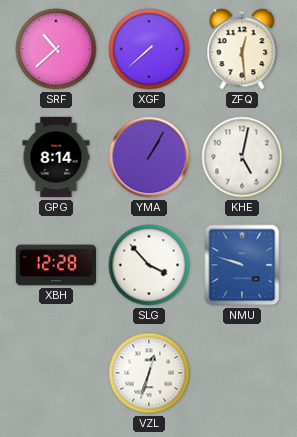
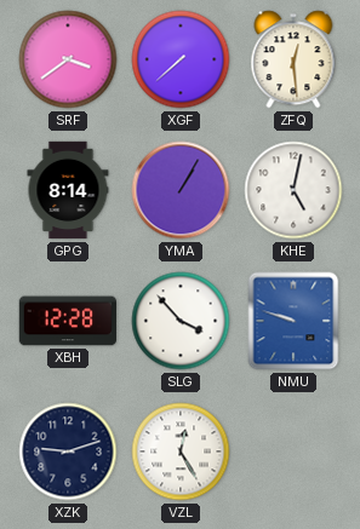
SRF: 10:38 -> 3:39 (68, 59)
XZK: none -> 9:12 (68, 452)
VZL: 12:33 -> 12:25 (181, 452)
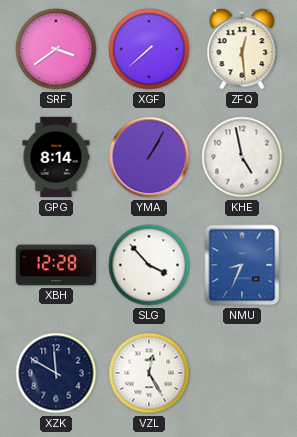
KHE: 5:02 -> 4:58 (242, 157)
NMU: 9:48 -> 8:34 (242, 265)
XZK: 9:12 -> 11:50 (56, 373)
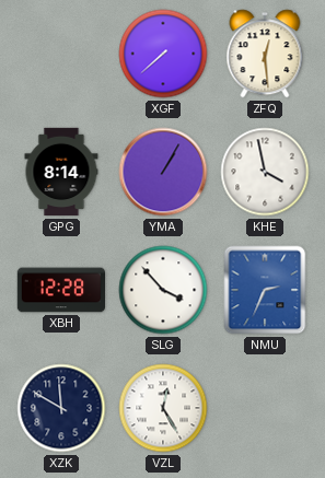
SRF: 3:39 -> none (56, 49)
KHE: 4:58 -> 3:58 (265, 172)
NMU: 8:34 -> 2:34 (265, 290)
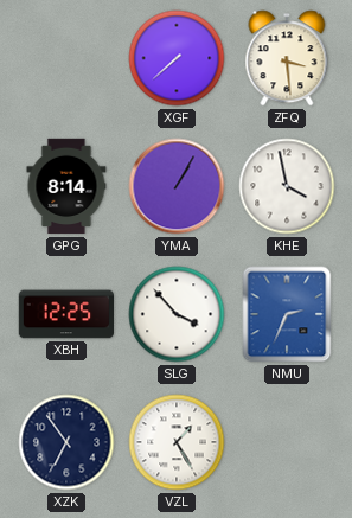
ZFQ: 12:29 -> 3:29 (287, 58)
XBH: 12:28 -> 12:25 (65, 314)
XZK: 11:50 -> 6:54 (66, 442)
VZL: 12:25 -> 1:25 (177, 442)
